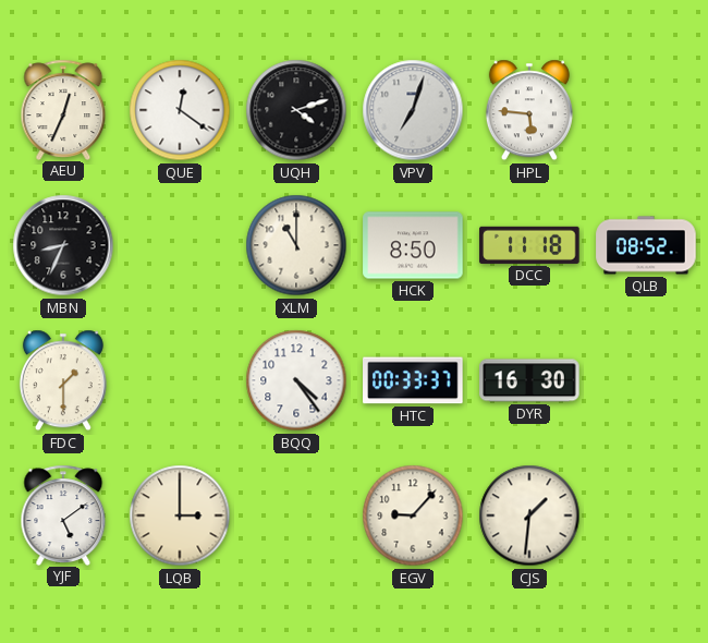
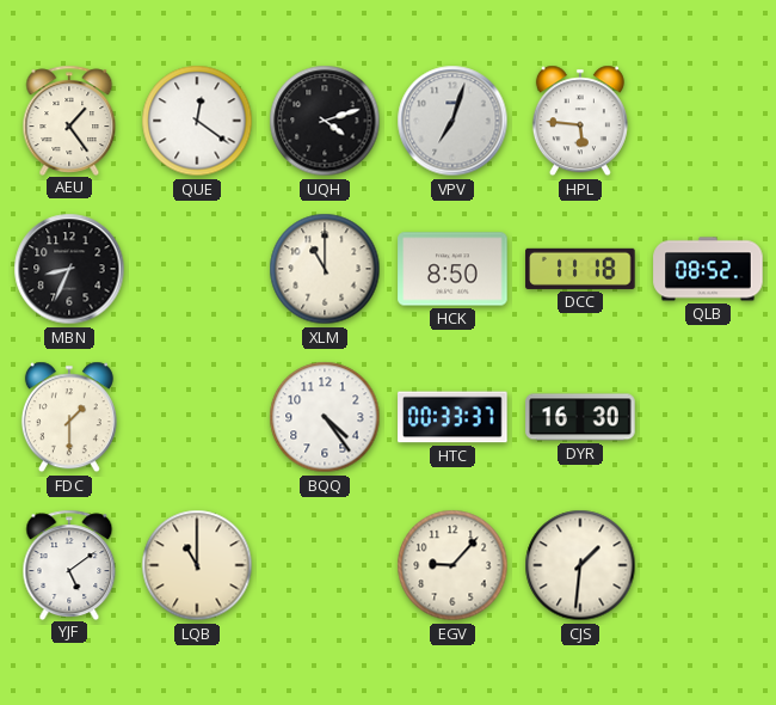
AEU: 12:34 -> 1:24 (69, 119)
LQB: 3:00 -> 11:00 (197, 565)
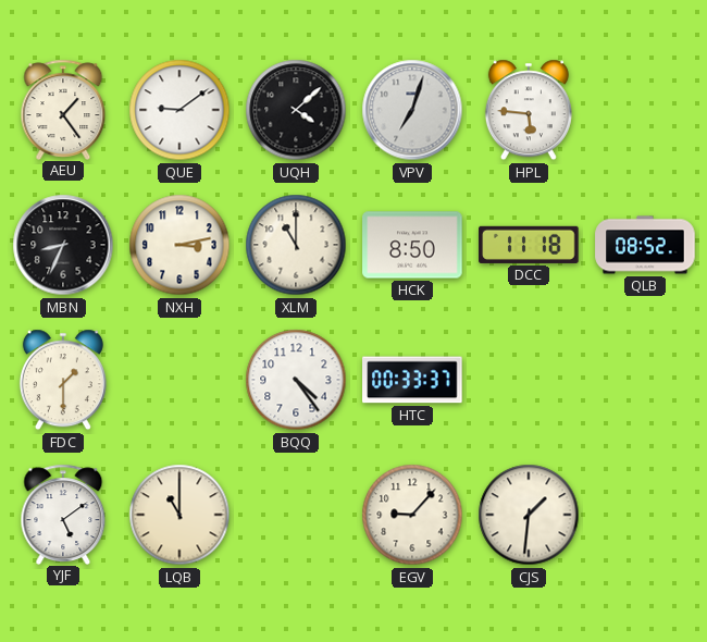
QUE: 12:21 -> 9:09 (179, 110)
UQH: 4:12 -> 4:08 (296, 110)
NXH: none -> 3:13 (179, 245)
DYR: 16:30 -> none (580, 417)
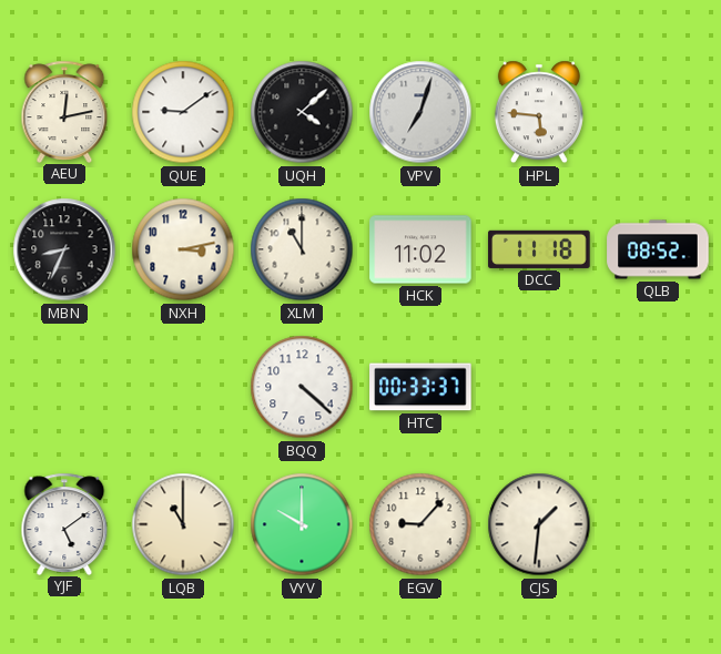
AEU: 1:24 -> 12:13 (64, 111)
HCK: 8:50 -> 11:02 (420, 249)
FDC: 1:30 -> none (63, 380)
BQQ: 4:24 -> 4:22 (302, 387)
VYV: none -> 10:00 (302, 524)
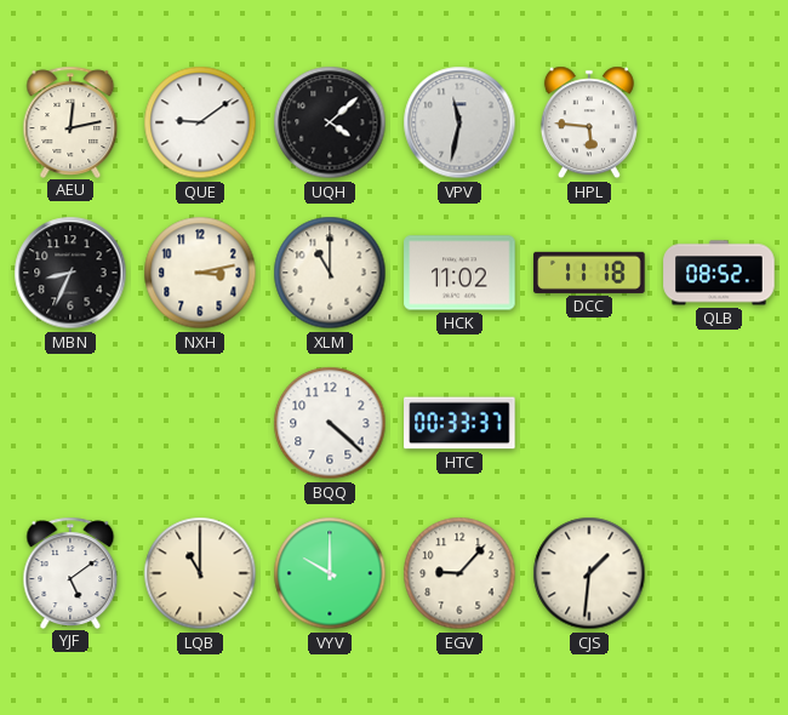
VPV: 7:03 -> 11:32 (459, 122)
